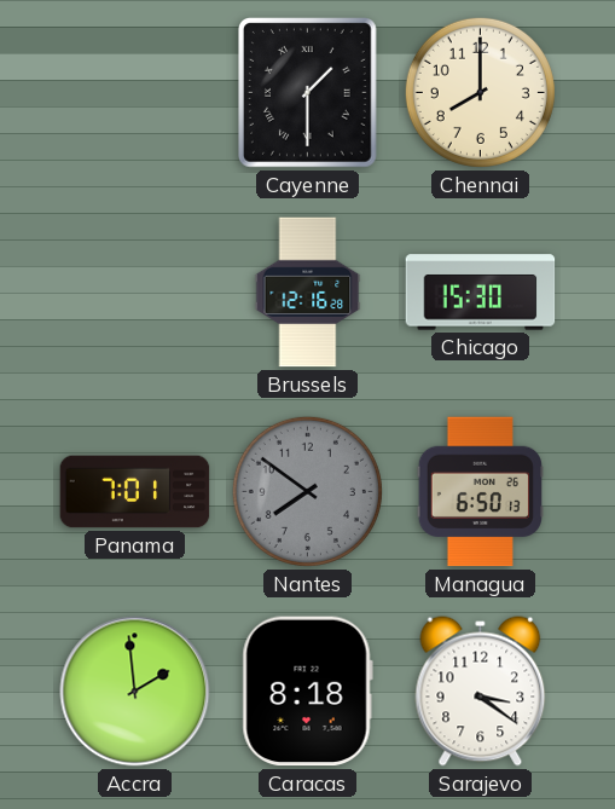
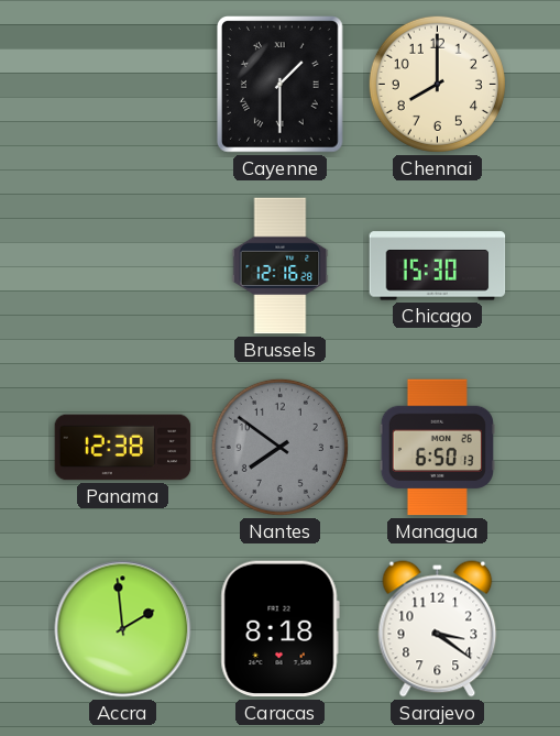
Panama: 7:01 -> 12:38 (123, 448)
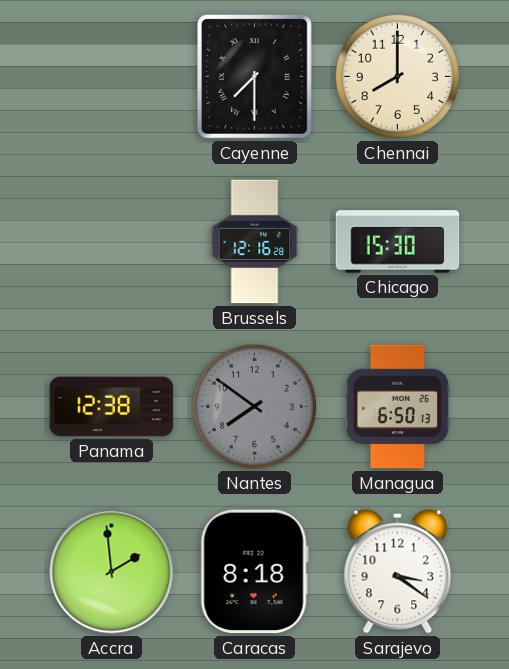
Cayenne: 1:30 -> 7:30 (255, 77)
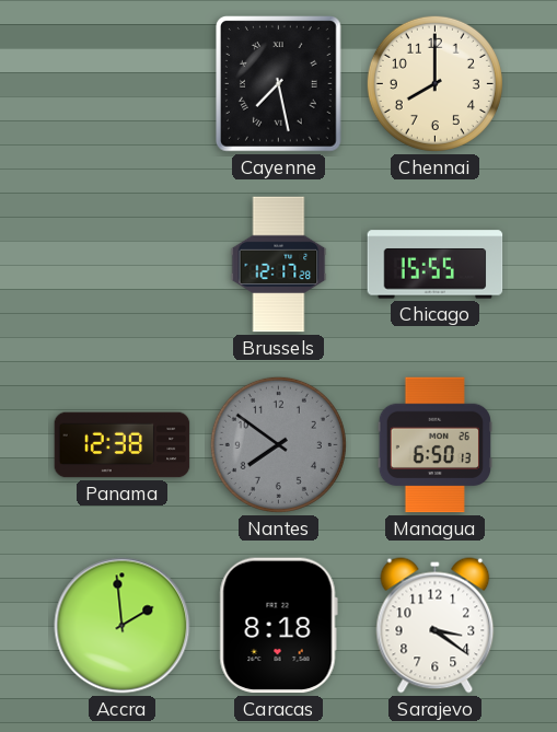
Cayenne: 7:30 -> 7:28 (279, 84)
Brussels: 12:16 -> 12:17 (279, 265)
Chicago: 15:30 -> 15:55 (436, 265)
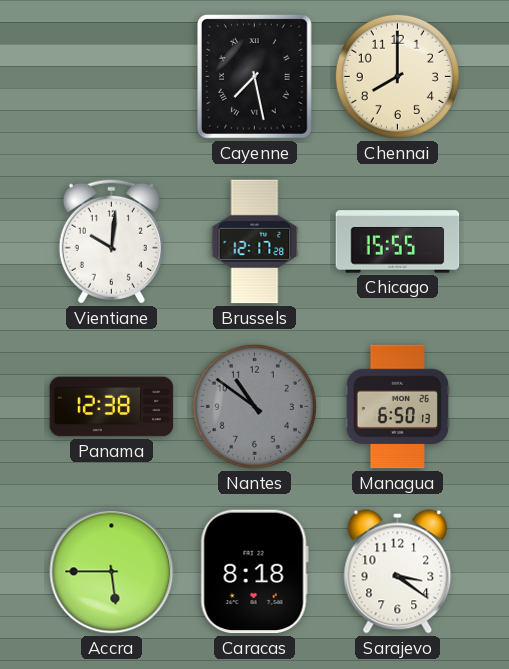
Vientiane: none -> 10:01 (111, 241)
Nantes: 7:51 -> 10:51 (254, 406)
Accra: 1:59 -> 5:45 (112, 572)
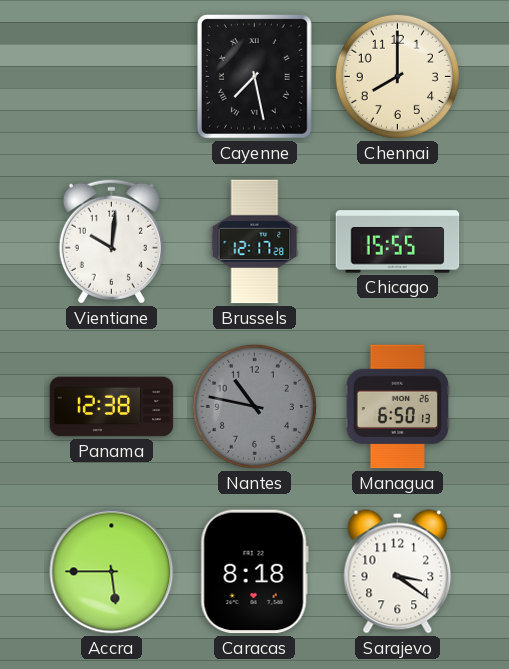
Nantes: 10:51 -> 10:47 (254, 406)
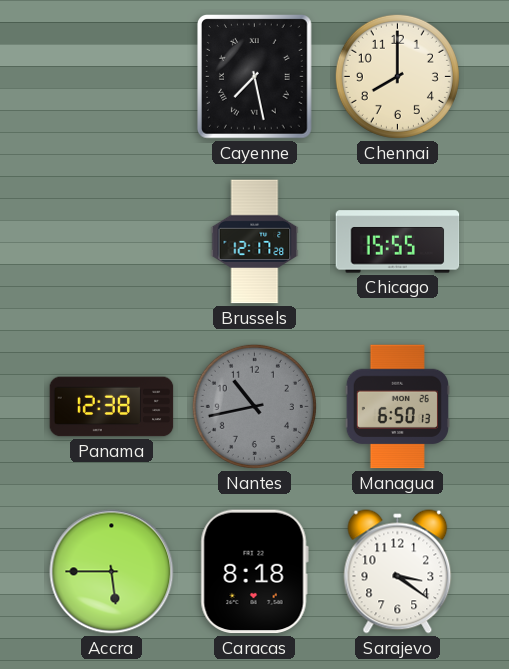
Vientiane: 10:01 -> none (111, 241)
Nantes: 10:47 -> 10:43 (254, 406)
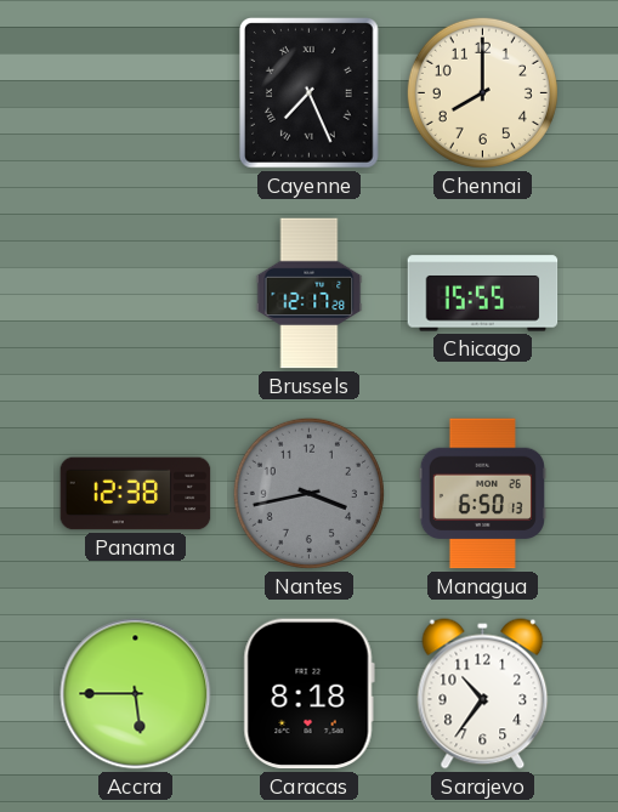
Cayenne: 7:28 -> 7:26 (310, 93)
Nantes: 10:43 -> 3:43 (308, 493)
Sarajevo: 3:21 -> 10:36 (483, 694)
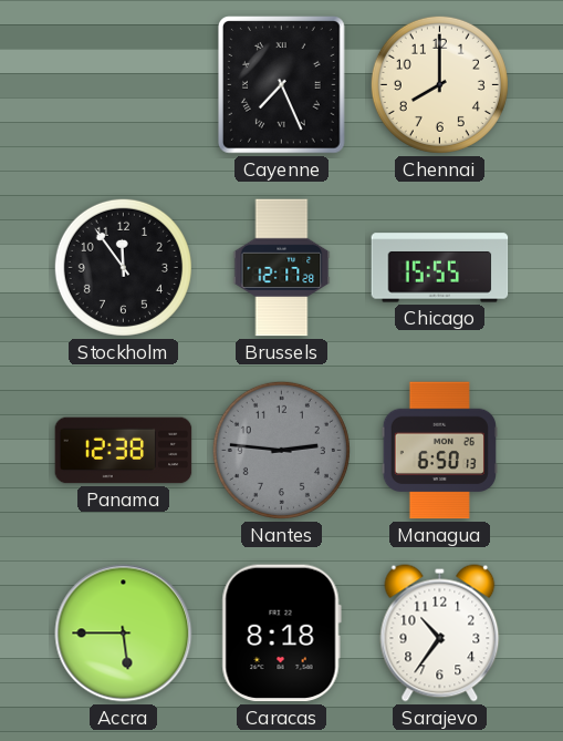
Stockholm: none -> 11:54 (123, 267)
Nantes: 3:43 -> 2:46 (281, 450)
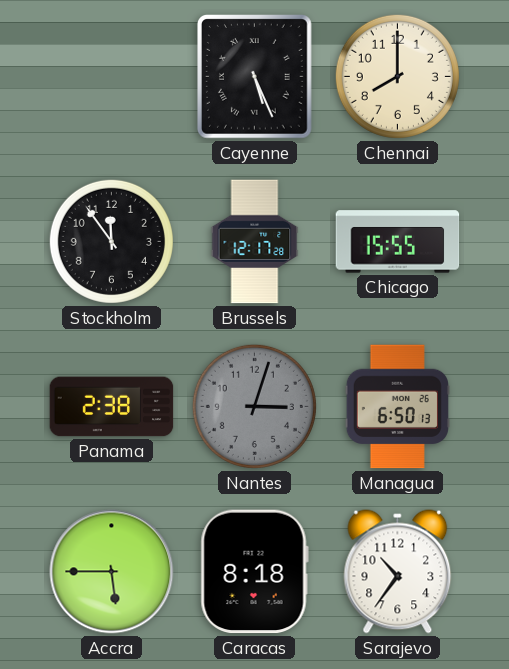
Cayenne: 7:26 -> 5:26 (255, 77)
Panama: 12:38 -> 2:38 (112, 407)
Nantes: 2:46 -> 3:03 (254, 406)
